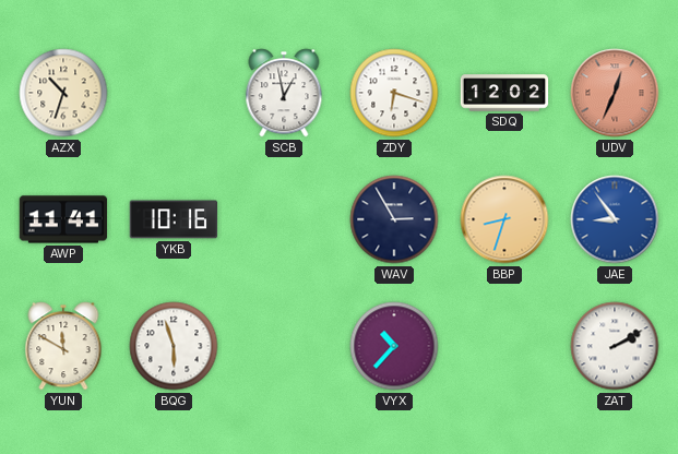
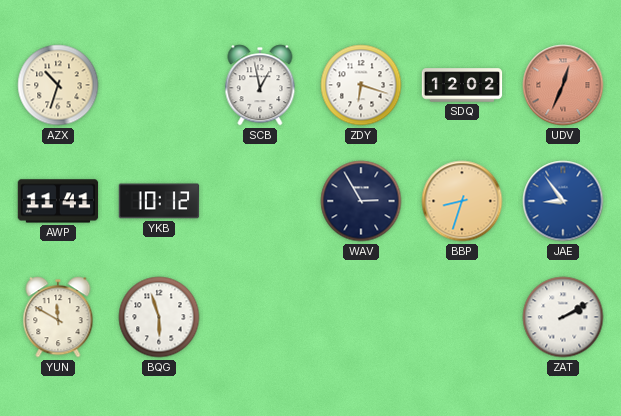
YKB: 10:16 -> 10:12 (159, 201)
VYX: 10:37 -> none (394, 346)
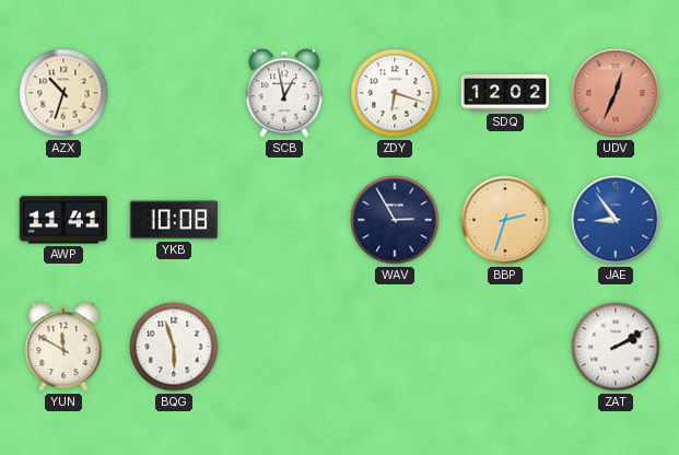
YKB: 10:12 -> 10:08 (174, 220)
BBP: 8:33 -> 2:33 (505, 220)
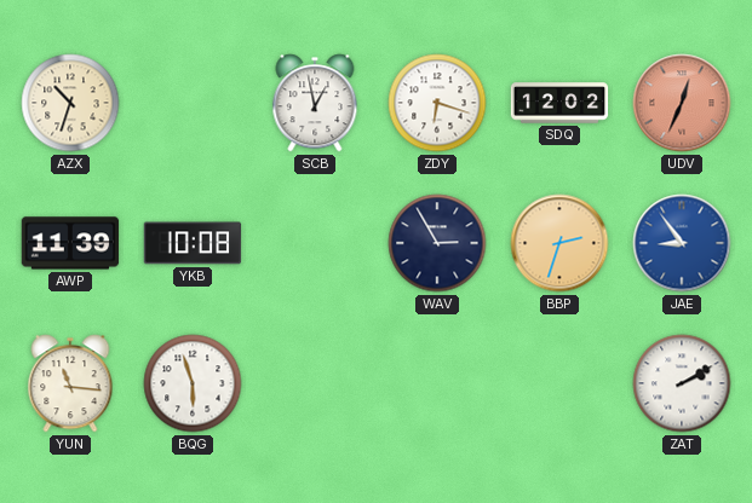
AWP: 11:41 -> 11:39 (70, 243)
YUN: 11:50 -> 11:16 (70, 383)
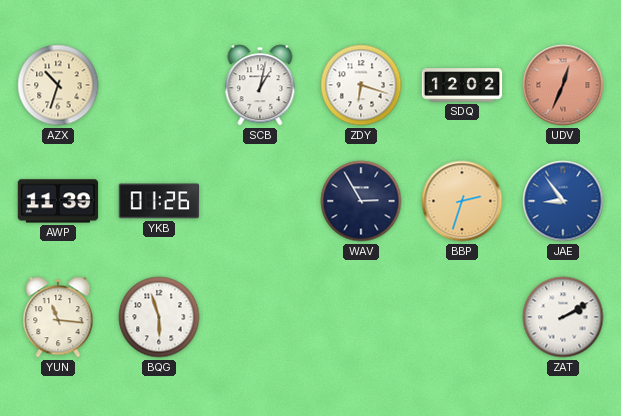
SCB: 12:58 -> 1:02 (260, 85)
YKB: 10:08 -> 01:26 (159, 201)
